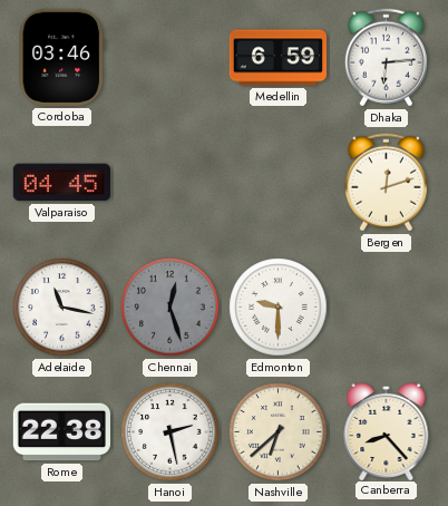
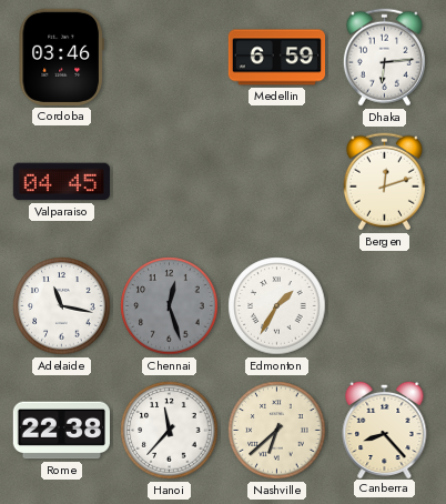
Edmonton: 9:30 -> 1:35 (277, 306)
Hanoi: 2:28 -> 11:37 (170, 431)
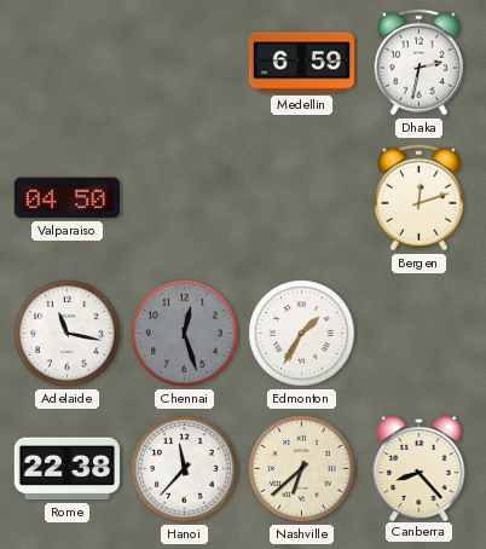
Cordoba: 03:46 -> none (61, 57)
Dhaka: 6:14 -> 2:32 (418, 63)
Valparaiso: 04:45 -> 04:50 (66, 198)
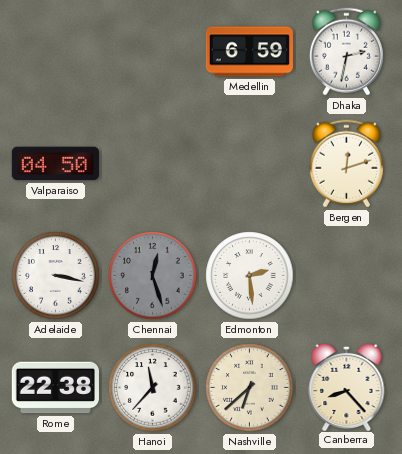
Adelaide: 11:17 -> 3:17 (56, 276)
Edmonton: 1:35 -> 2:29 (250, 276)
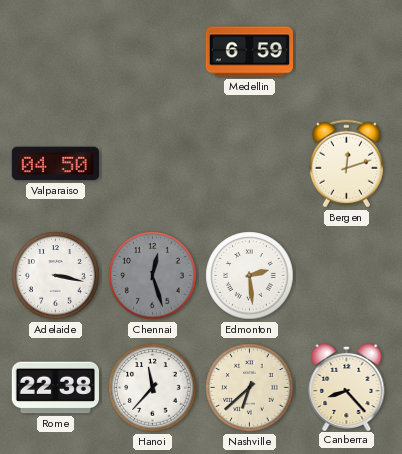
Dhaka: 2:32 -> none (346, 52)
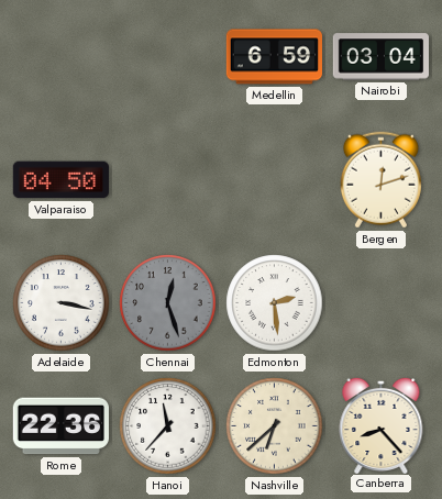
Nairobi: none -> 03:04 (380, 57)
Rome: 22:38 -> 22:36 (60, 426)
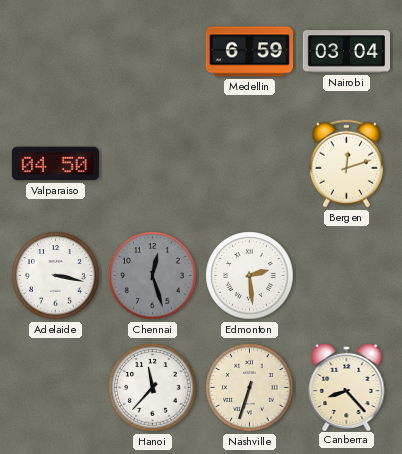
Rome: 22:36 -> none (60, 426)
Nashville: 6:38 -> 6:33 (250, 388)
